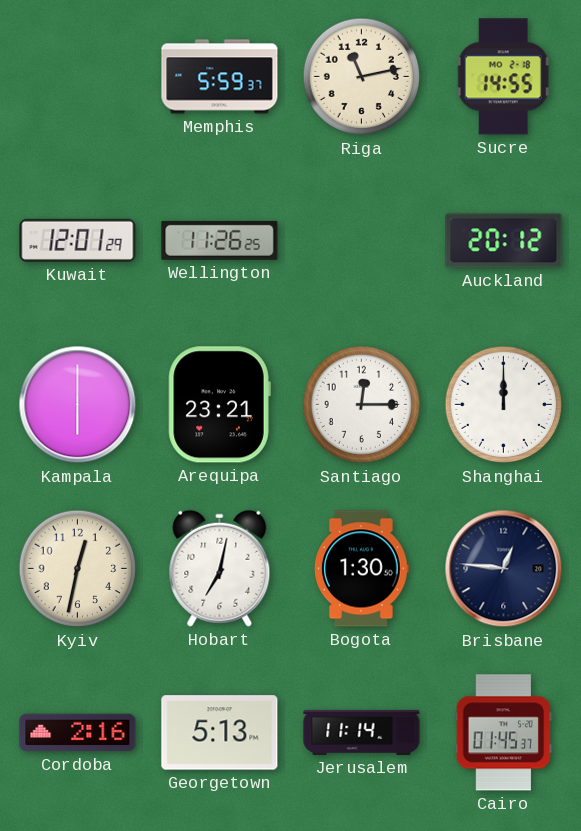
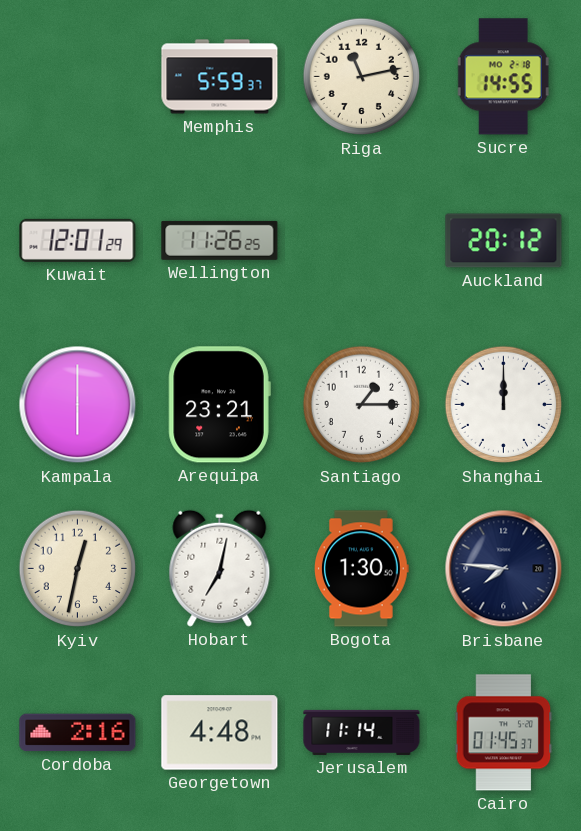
Santiago: 12:15 -> 1:15 (362, 405)
Brisbane: 12:46 -> 7:46 (504, 569)
Georgetown: 5:13 -> 4:48 (220, 733)
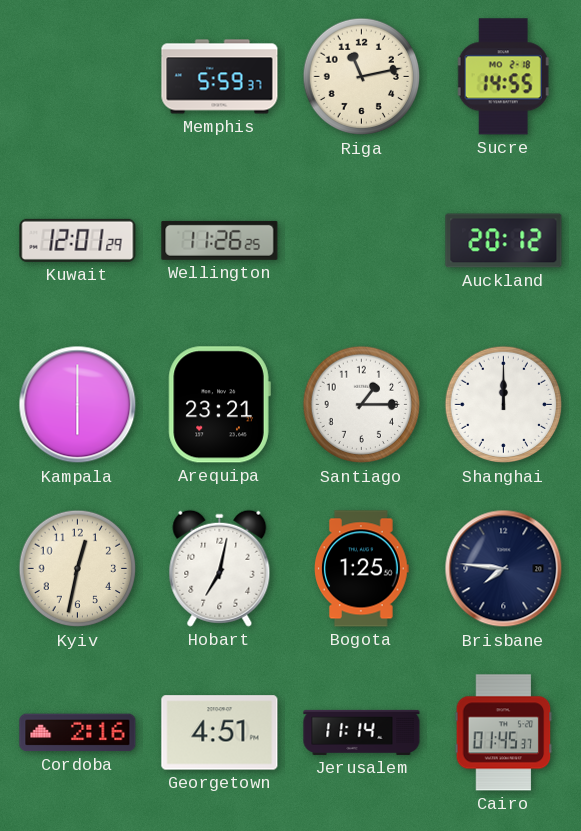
Bogota: 1:30 -> 1:25 (362, 569)
Georgetown: 4:48 -> 4:51 (220, 733)
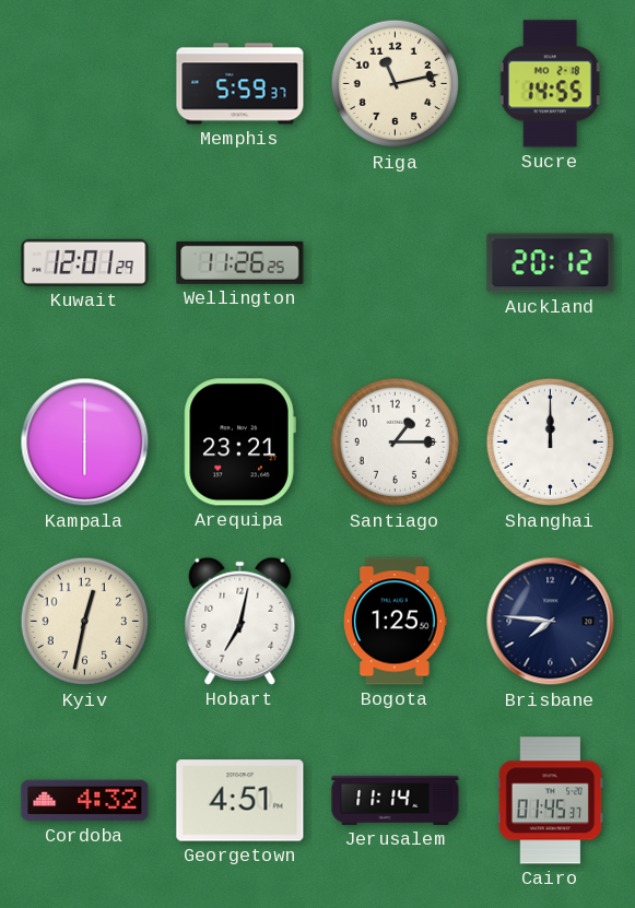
Cordoba: 2:16 -> 4:32 (85, 801)
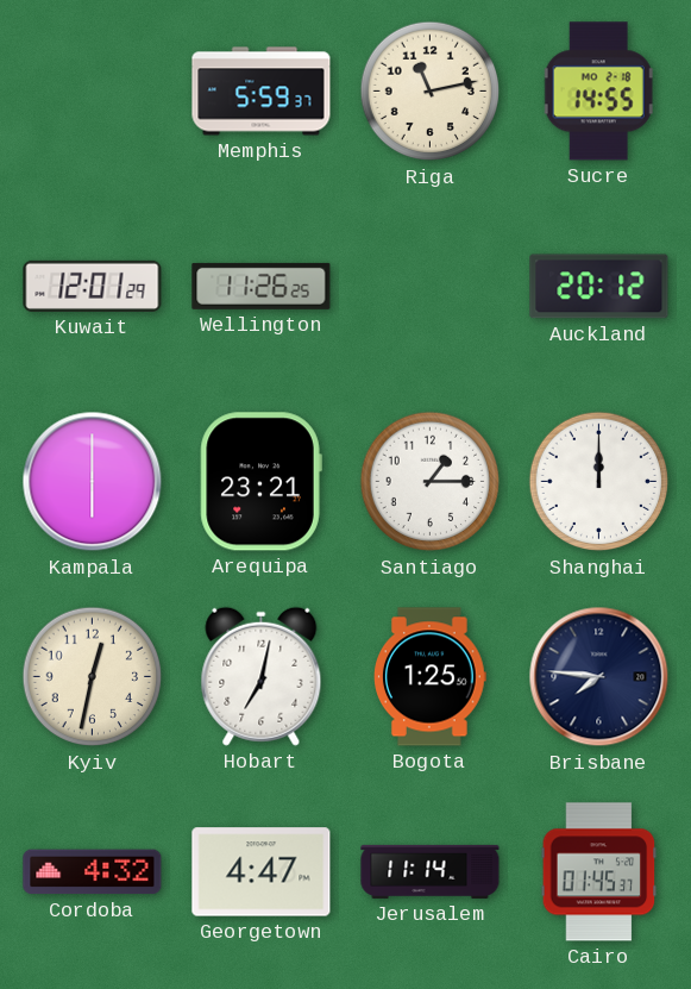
Georgetown: 4:51 -> 4:47 (262, 872)
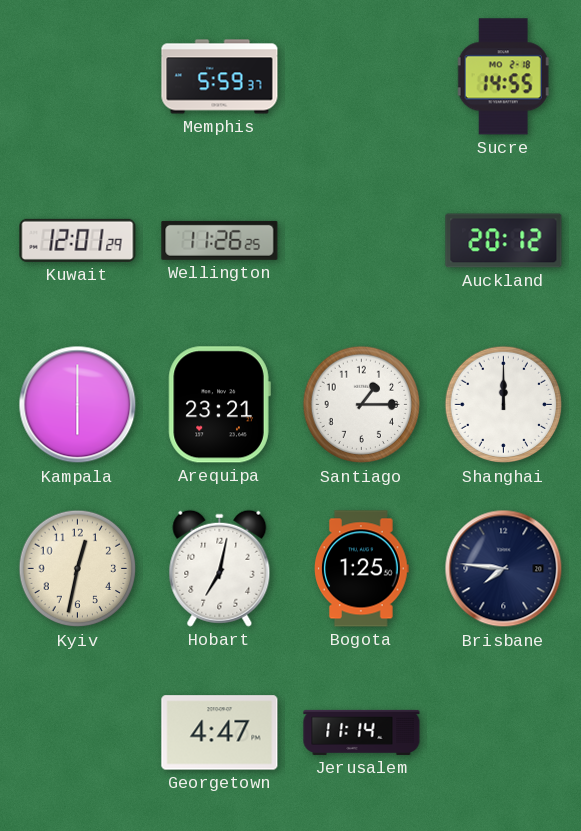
Riga: 11:13 -> none (431, 92)
Cordoba: 4:32 -> none (93, 872)
Cairo: 01:45 -> none (599, 872)
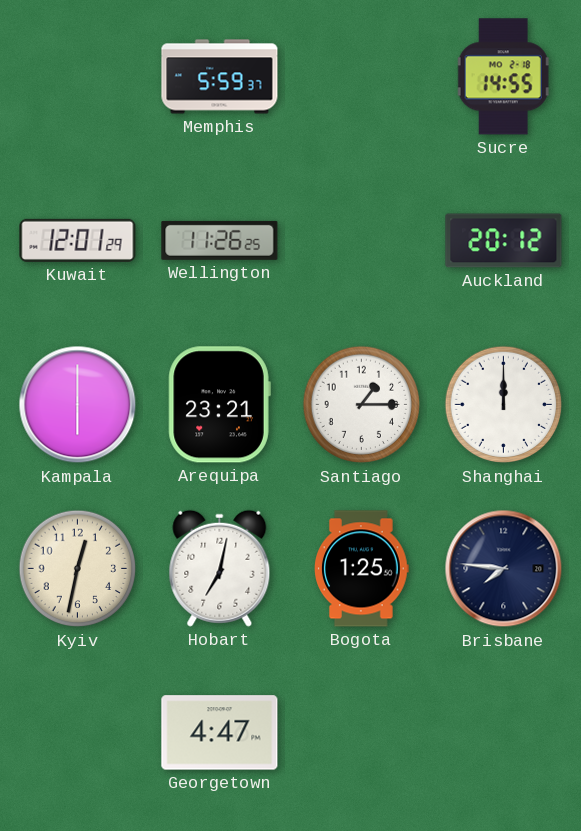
Jerusalem: 11:14 -> none (362, 732)
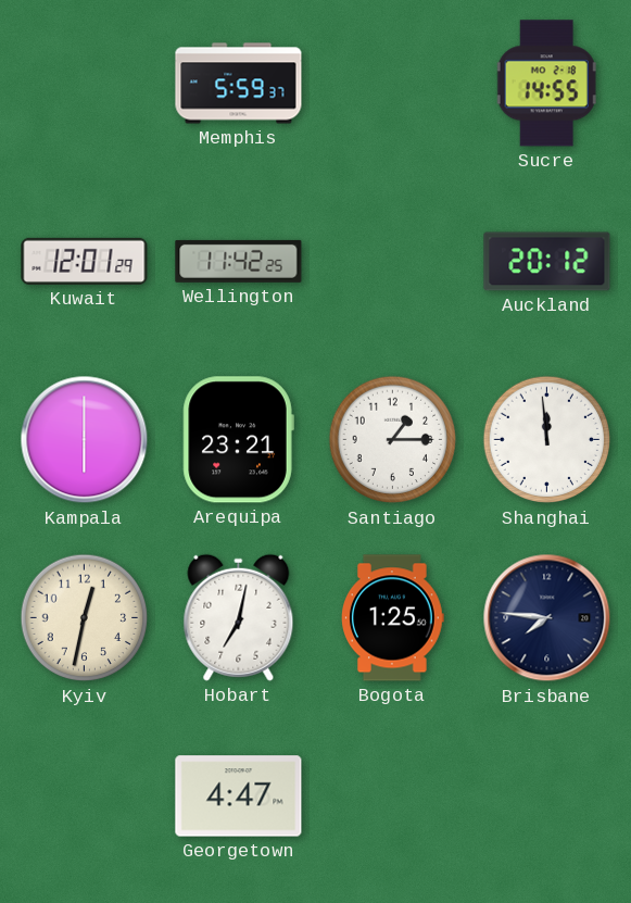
Wellington: 11:26 -> 11:42 (239, 261)
Shanghai: 12:00 -> 11:59 (547, 440)
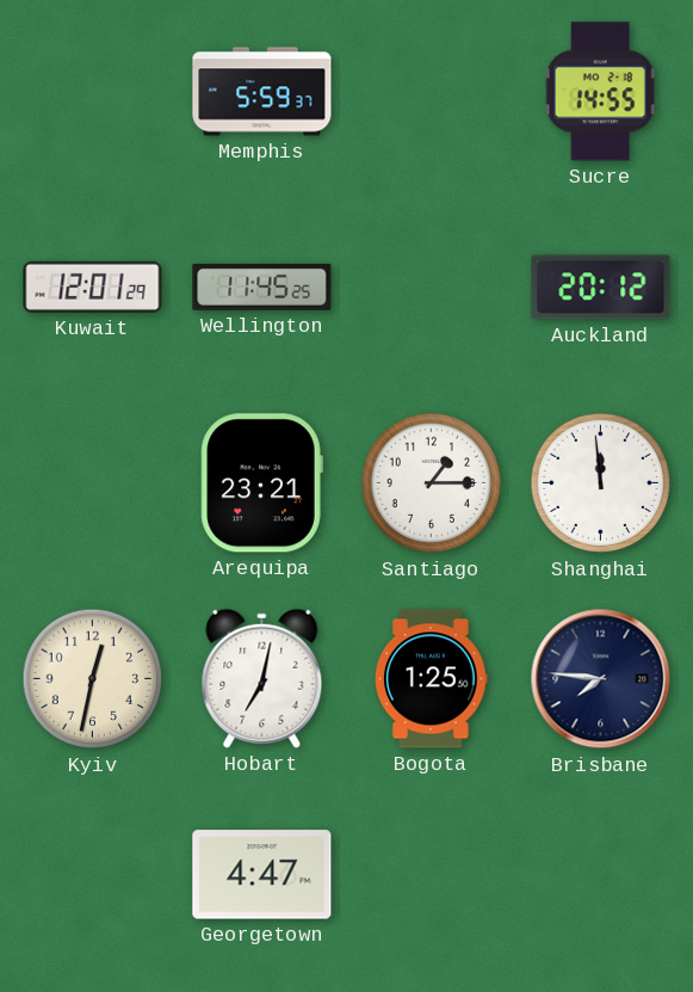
Wellington: 11:42 -> 11:45 (262, 286)
Kampala: 6:00 -> none (85, 440)
